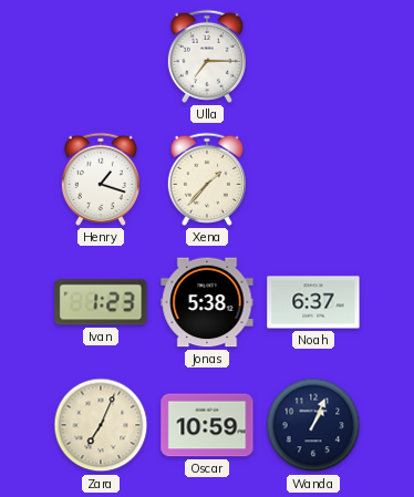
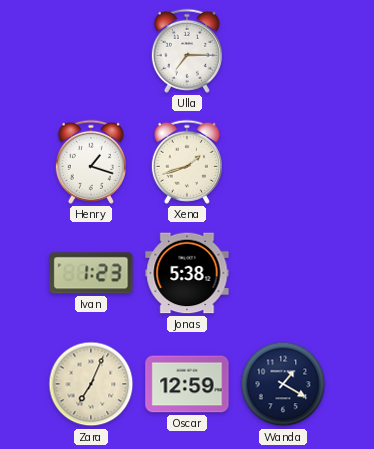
Xena: 1:37 -> 1:42 (187, 162)
Noah: 6:37 -> none (313, 302)
Oscar: 10:59 -> 12:59 (187, 384)
Wanda: 1:04 -> 1:20 (283, 384)
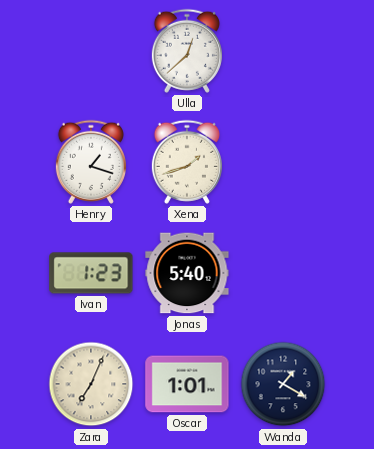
Ulla: 7:15 -> 12:38 (187, 51)
Jonas: 5:38 -> 5:40 (187, 273)
Oscar: 12:59 -> 1:01 (187, 384)
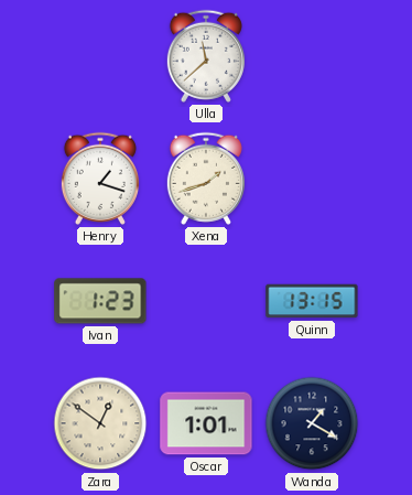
Ulla: 12:38 -> 11:38 (206, 56)
Jonas: 5:40 -> none (187, 273)
Quinn: none -> 13:15 (312, 301)
Zara: 7:04 -> 12:51 (100, 423)
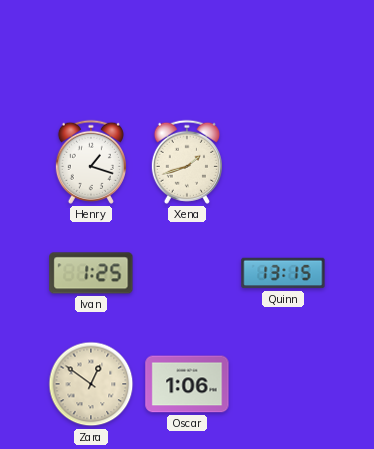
Ulla: 11:38 -> none (206, 56)
Ivan: 1:23 -> 1:25 (91, 273)
Oscar: 1:01 -> 1:06 (187, 384)
Wanda: 1:20 -> none (312, 423)
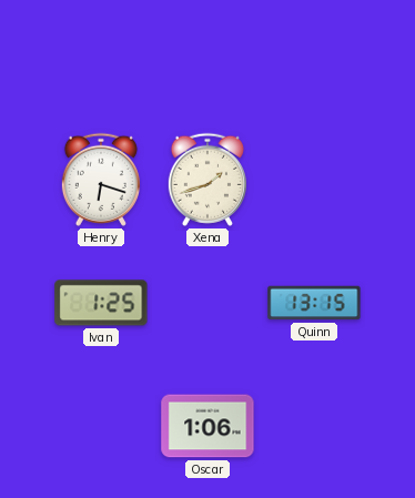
Henry: 1:18 -> 6:18 (101, 180)
Zara: 12:51 -> none (91, 384)
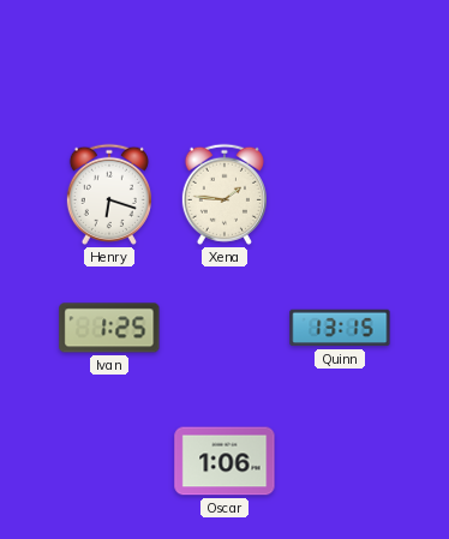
Xena: 1:42 -> 1:46 (224, 194)
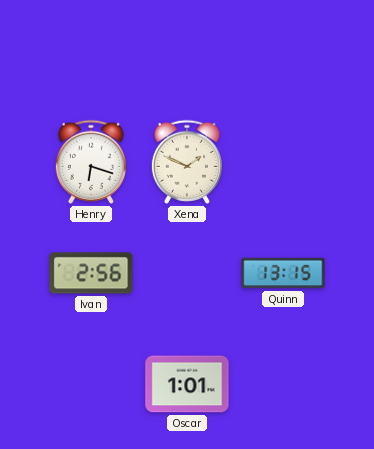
Xena: 1:46 -> 1:49 (187, 162)
Ivan: 1:25 -> 2:56 (91, 273)
Oscar: 1:06 -> 1:01 (187, 384)
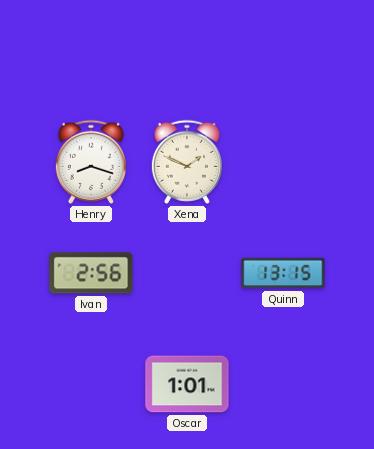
Henry: 6:18 -> 8:18 (91, 162)
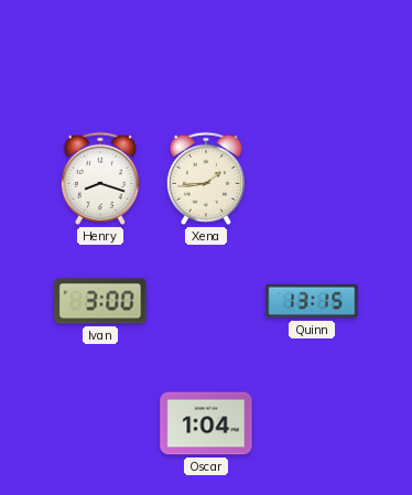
Xena: 1:49 -> 1:44 (206, 179)
Ivan: 2:56 -> 3:00 (100, 301)
Oscar: 1:01 -> 1:04 (206, 423)
